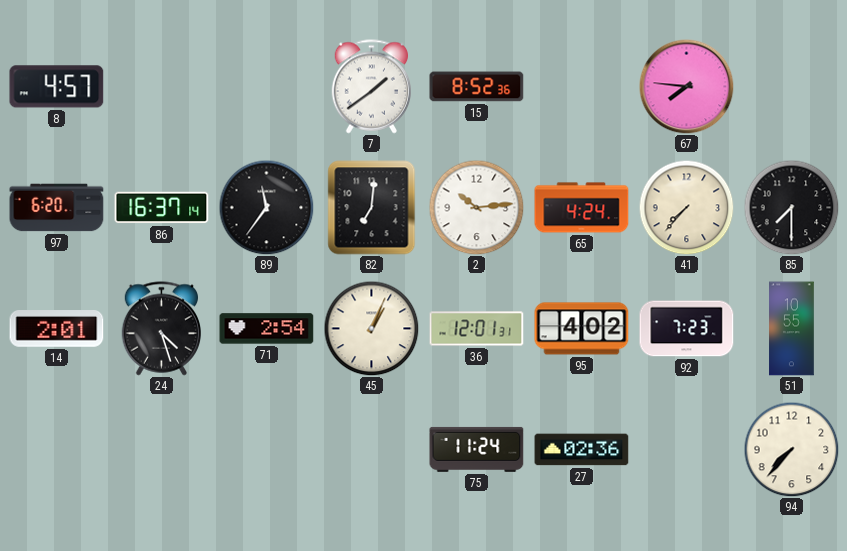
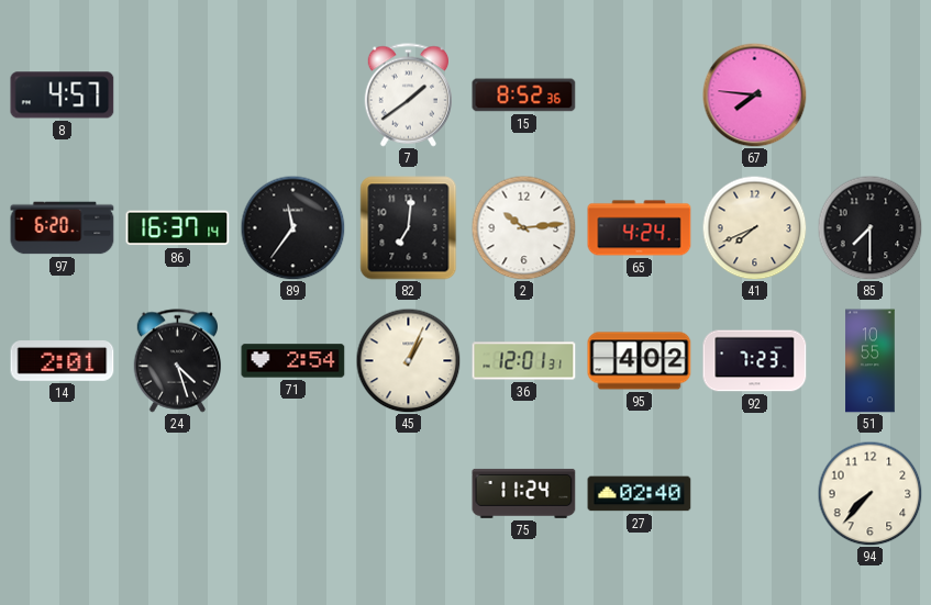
41: 7:37 -> 7:41 (754, 227)
27: 02:36 -> 02:40 (640, 494)
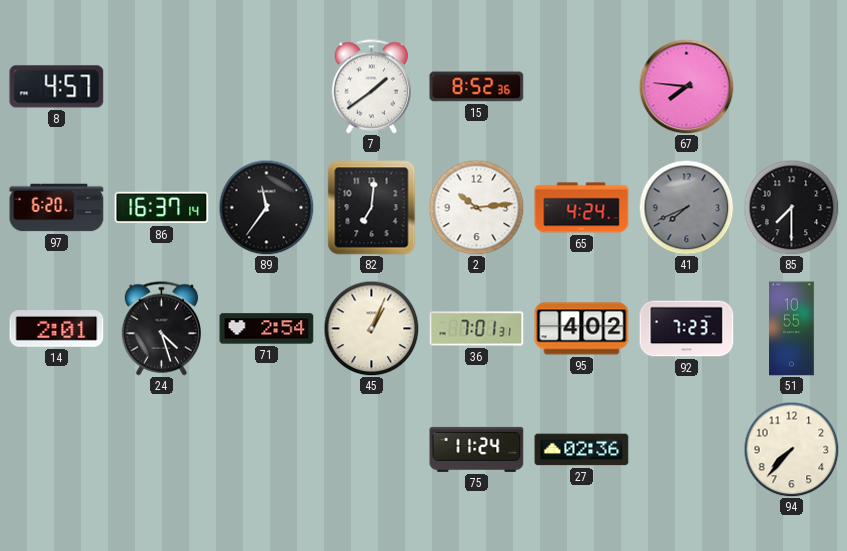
41 dial: cream -> grey (686, 207)
36: 12:01 -> 7:01 (477, 329)
27: 02:40 -> 02:36 (582, 450)
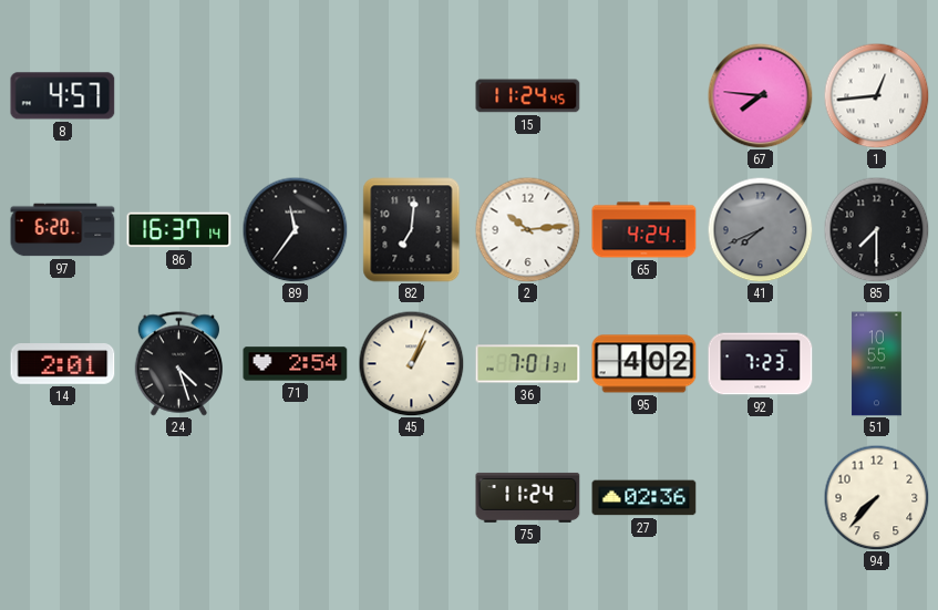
7: 1:39 -> none (371, 87)
15: 8:52 -> 11:24 (528, 96)
1: none -> 12:44 (876, 95)
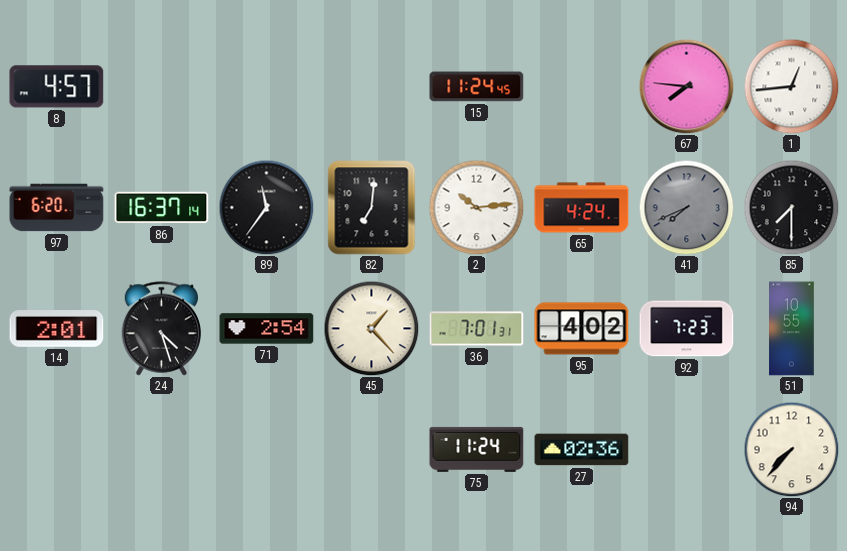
45: 1:04 -> 1:23 (371, 328)
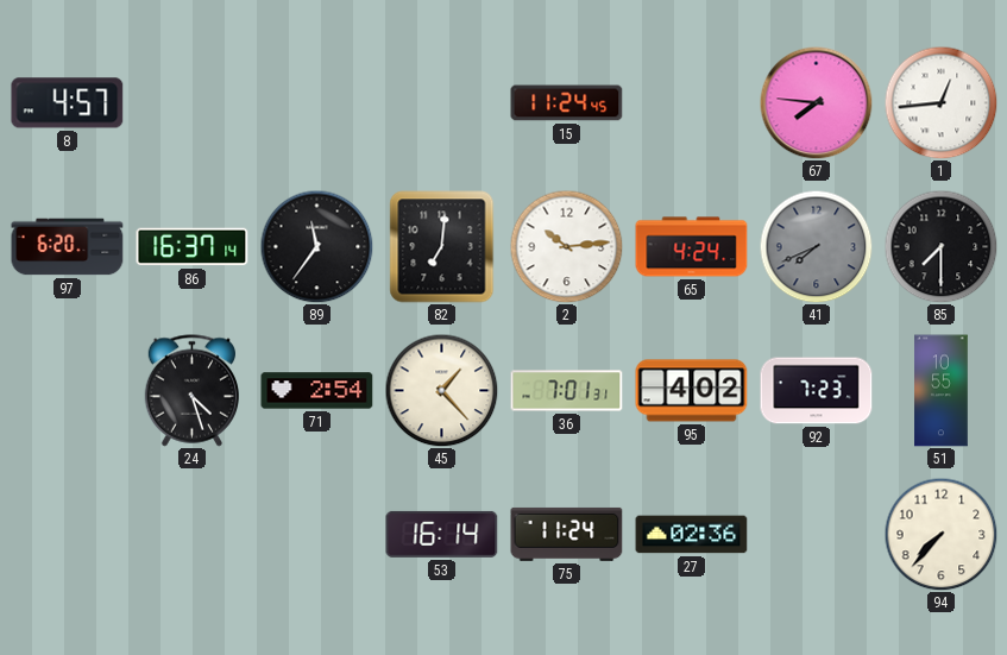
14: 2:01 -> none (57, 329)
53: none -> 16:14 (442, 534)
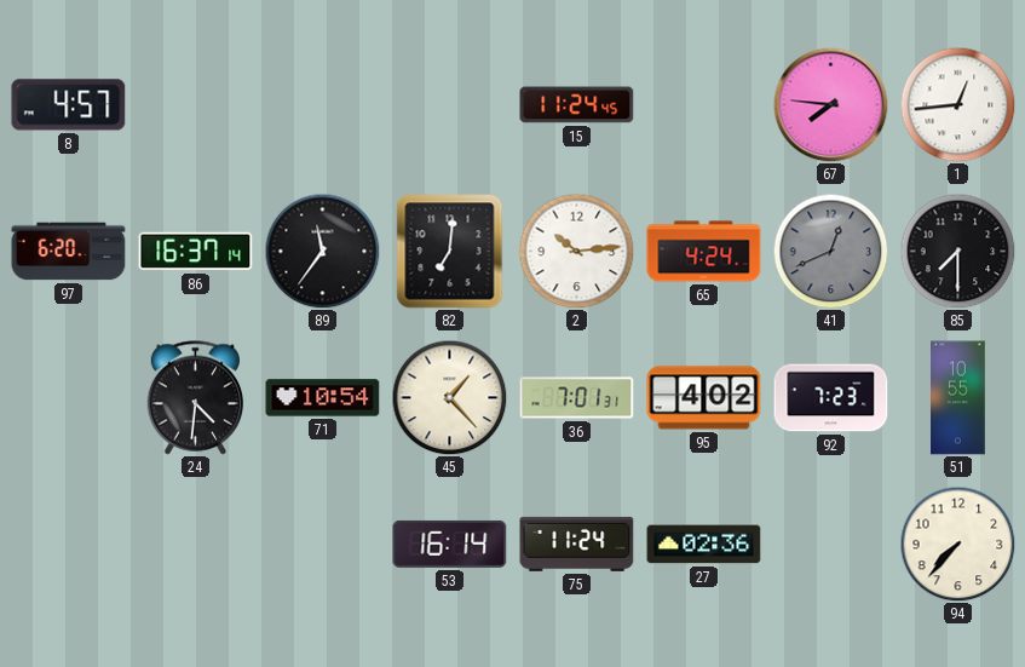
41: 7:41 -> 12:41 (830, 251)
24: 4:27 -> 4:31 (195, 398)
71: 2:54 -> 10:54 (323, 398)
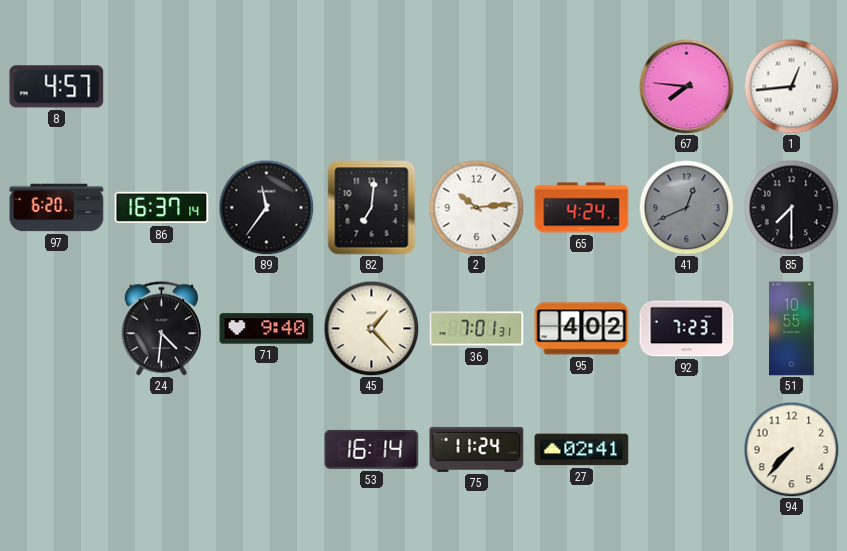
15: 11:24 -> none (577, 105)
71: 10:54 -> 9:40 (267, 329)
27: 02:36 -> 02:41 (582, 450)
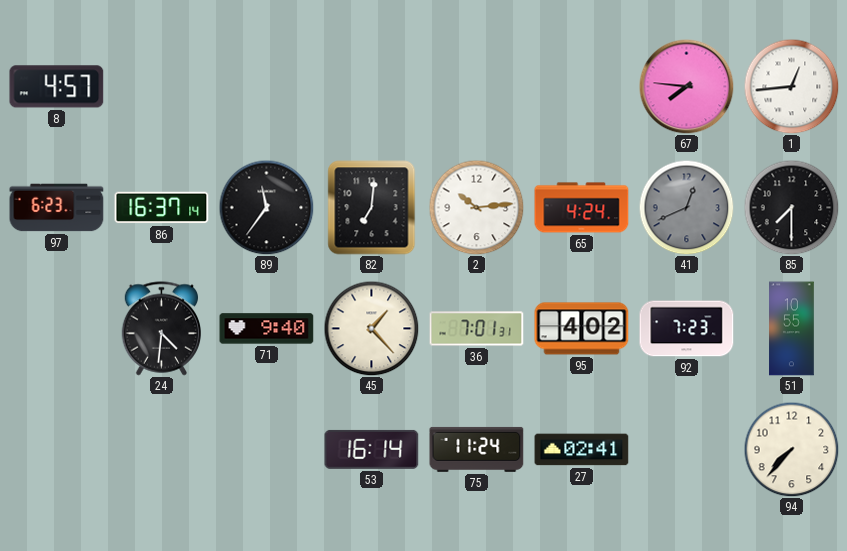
97: 6:20 -> 6:23 (57, 208)
